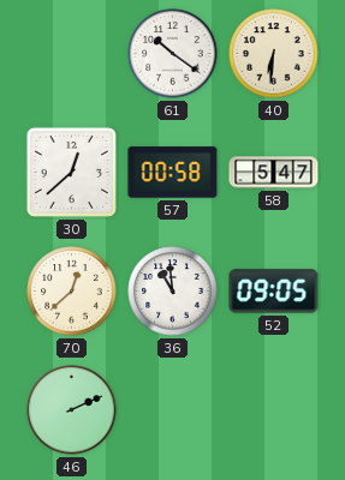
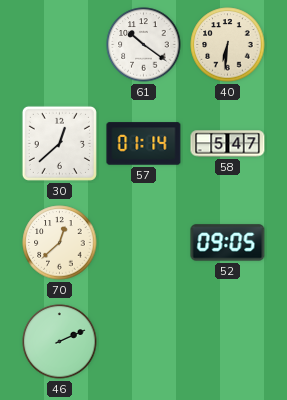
57: 00:58 -> 01:14 (144, 144)
36: 10:59 -> none (173, 292)
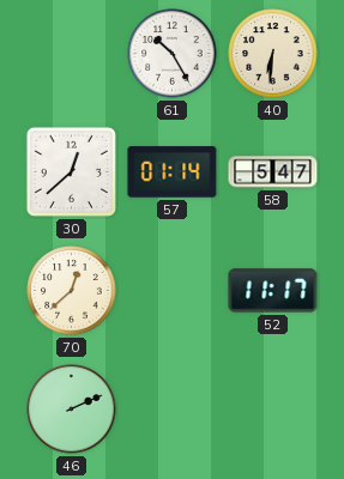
61: 10:21 -> 10:25 (173, 54)
52: 09:05 -> 11:17 (273, 291)
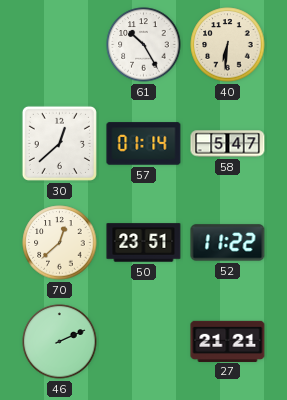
50: none -> 23:51 (144, 243)
52: 11:17 -> 11:22 (228, 243)
27: none -> 21:21 (228, 341)
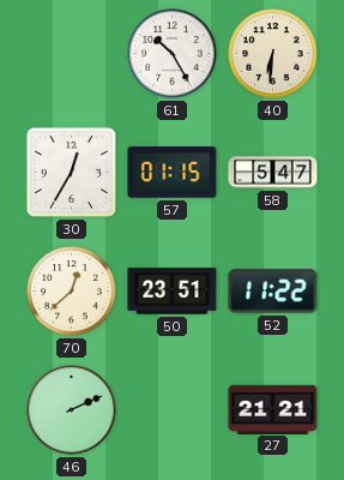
30: 12:38 -> 12:35 (71, 172)
57: 01:14 -> 01:15 (173, 173)
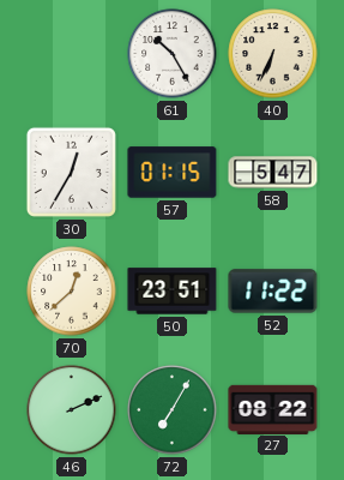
40: 6:31 -> 6:34 (273, 54)
72: none -> 7:05 (173, 410)
27: 21:21 -> 08:22 (273, 409)
